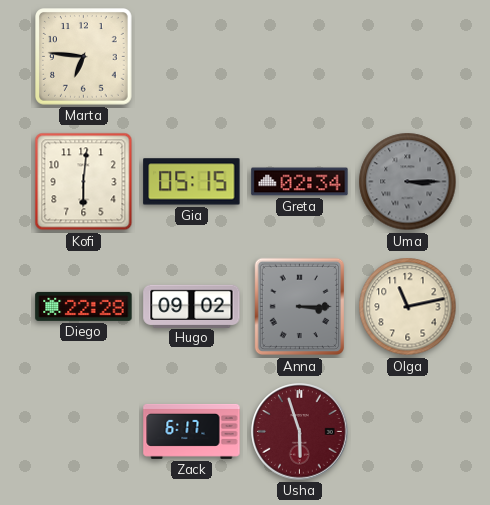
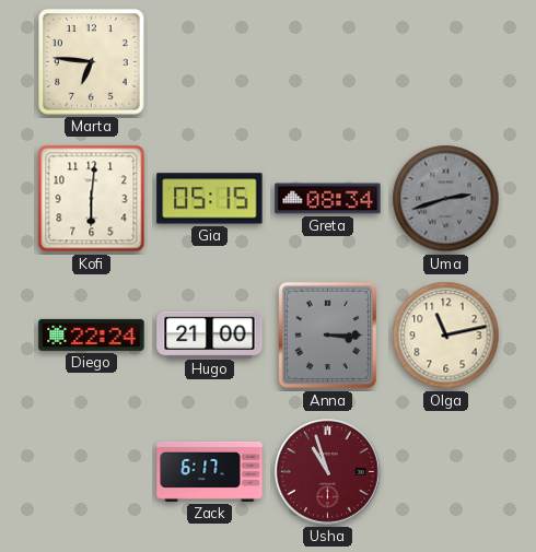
Greta: 02:34 -> 08:34 (328, 199)
Uma: 3:15 -> 2:42 (446, 199)
Diego: 22:28 -> 22:24 (92, 334)
Hugo: 09:02 -> 21:00 (210, 334)
Usha: 5:57 -> 10:57 (328, 472)
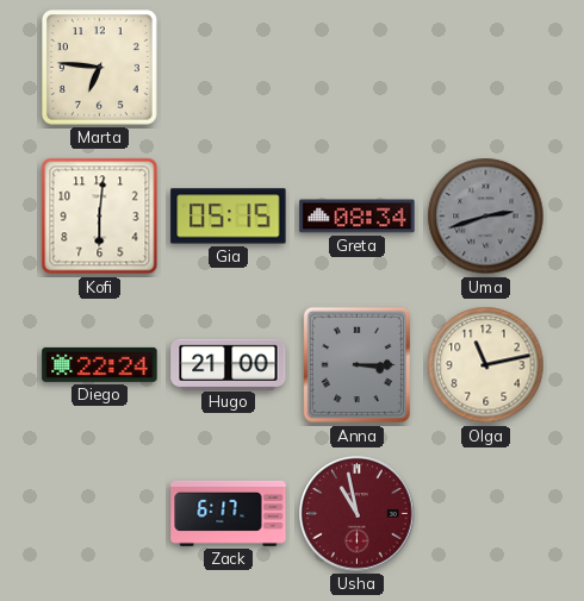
Usha: 10:57 -> 10:58 (358, 514)
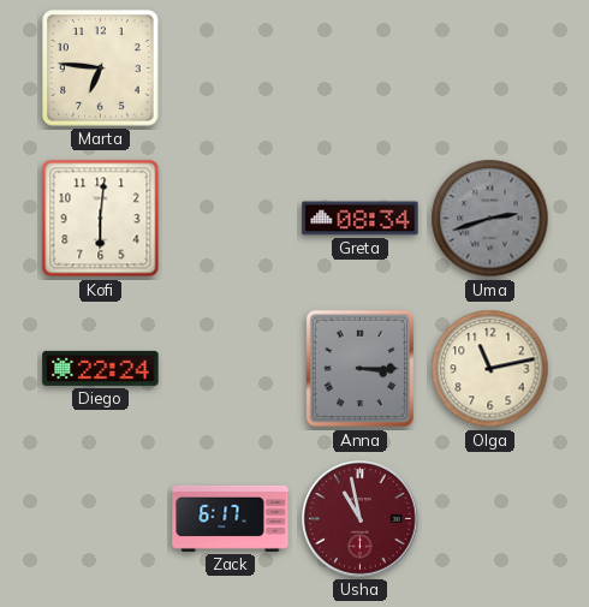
Gia: 05:15 -> none (229, 217)
Hugo: 21:00 -> none (229, 364)
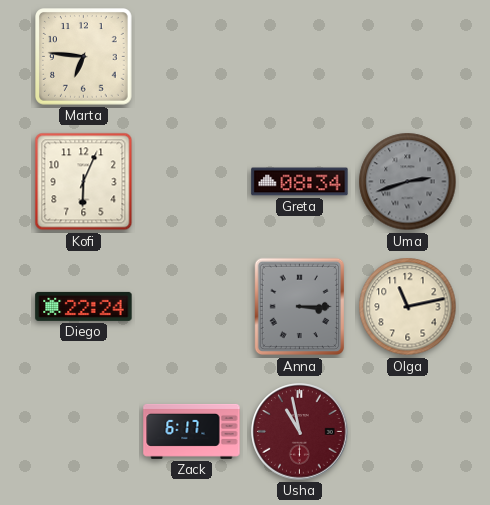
Kofi: 6:01 -> 6:04 (84, 182)
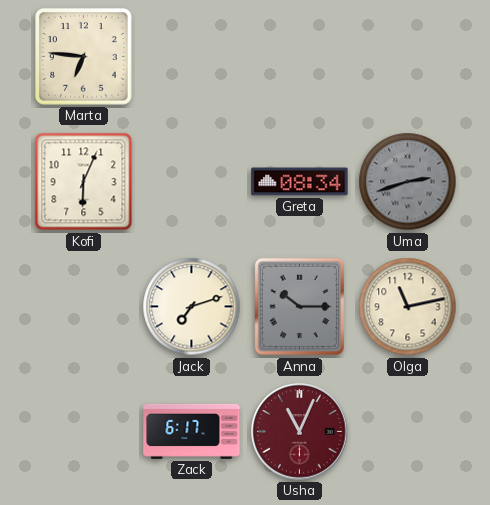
Diego: 22:24 -> none (84, 306)
Jack: none -> 7:12 (192, 307)
Anna: 3:15 -> 10:15 (299, 307)
Usha: 10:58 -> 11:04 (300, 432)
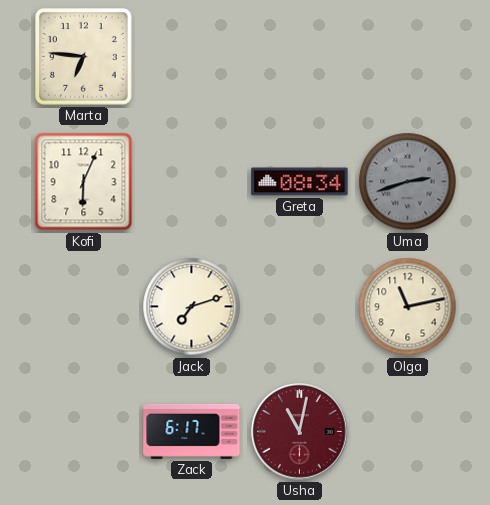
Anna: 10:15 -> none (299, 307)
Usha: 11:04 -> 11:02 (300, 432)
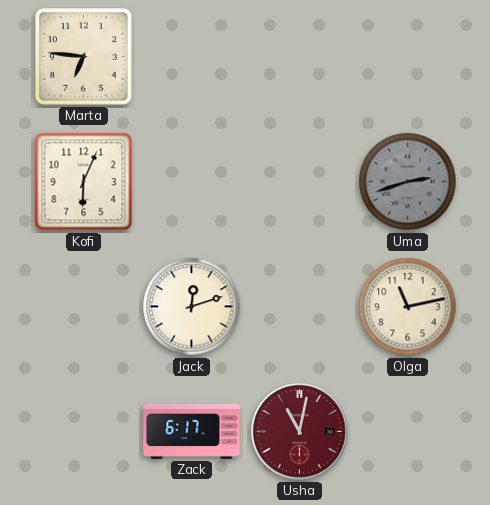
Greta: 08:34 -> none (300, 182)
Jack: 7:12 -> 12:12 (192, 307)
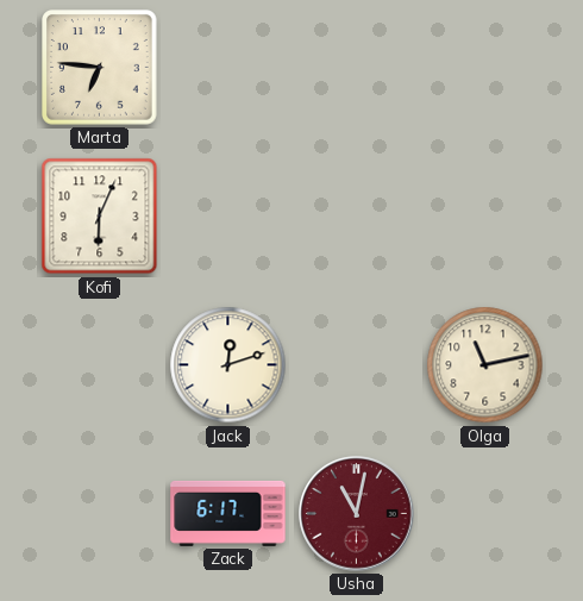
Uma: 2:42 -> none (408, 182)
